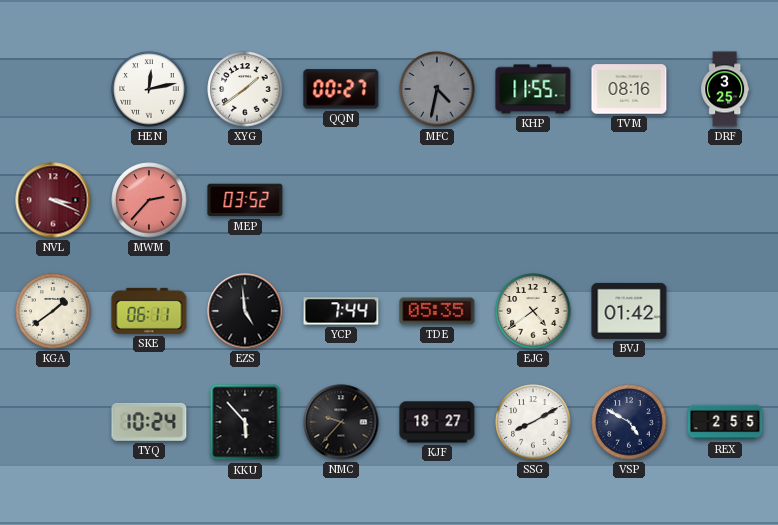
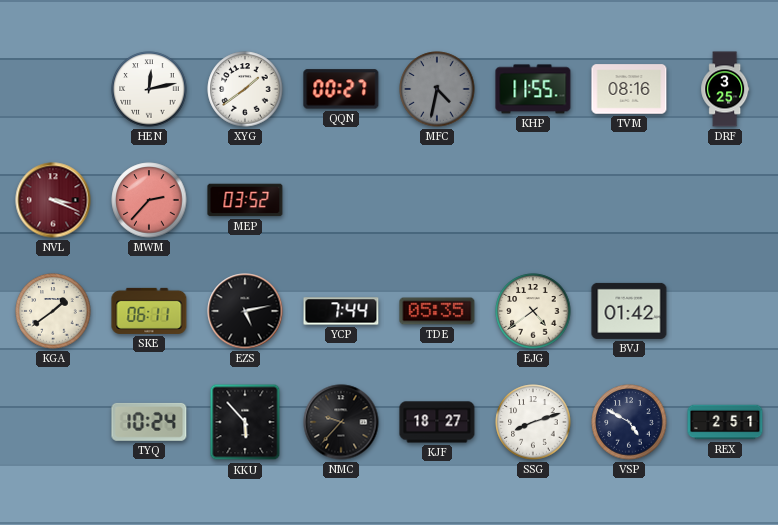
EZS: 4:59 -> 5:13 (245, 311)
SSG: 8:10 -> 8:12 (533, 422)
REX: 2:55 -> 2:51 (725, 422)
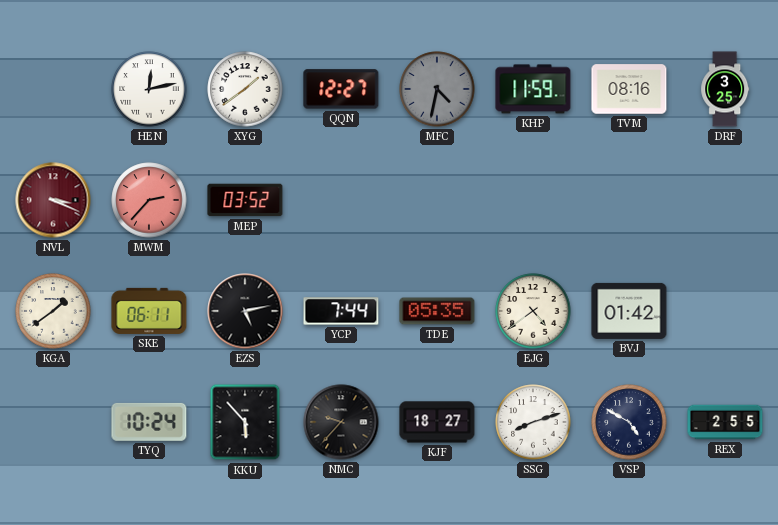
QQN: 00:27 -> 12:27 (341, 89)
KHP: 11:55 -> 11:59 (533, 89)
REX: 2:51 -> 2:55 (725, 422)
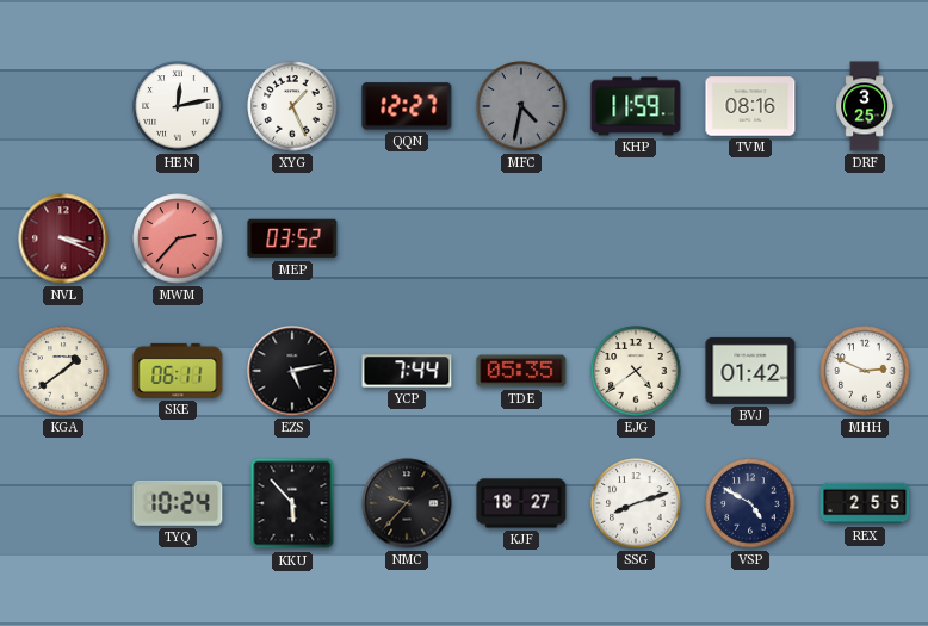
XYG: 1:39 -> 1:26 (292, 106)
MHH: none -> 2:49 (865, 371)
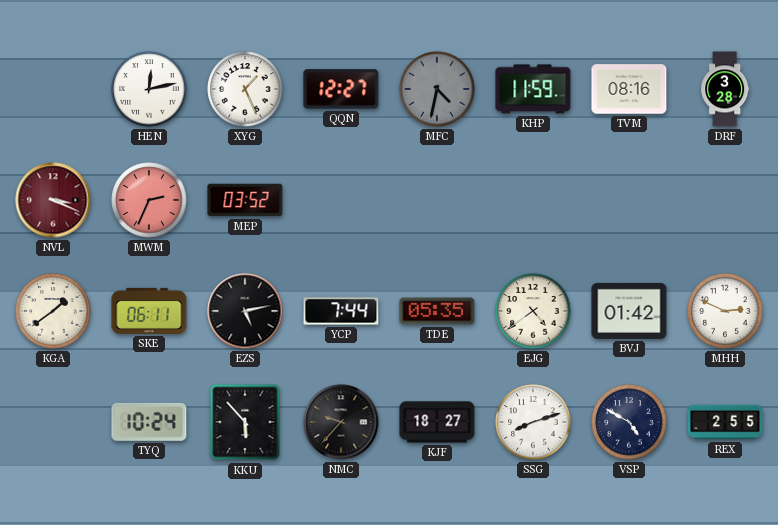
DRF: 3:25 -> 3:28 (725, 89)
MWM: 2:37 -> 2:34 (149, 200)
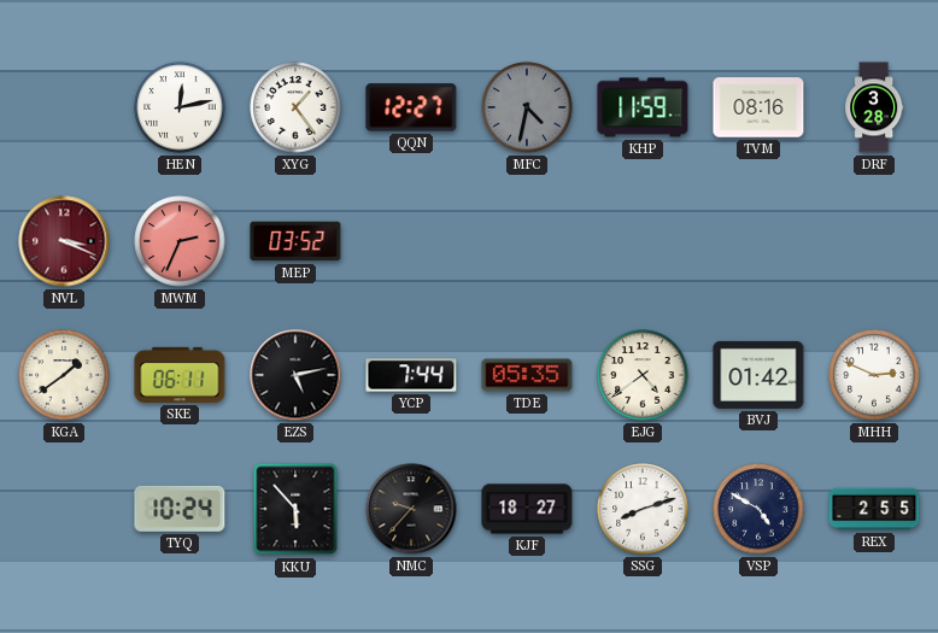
XYG: 1:26 -> 1:24 (295, 107)
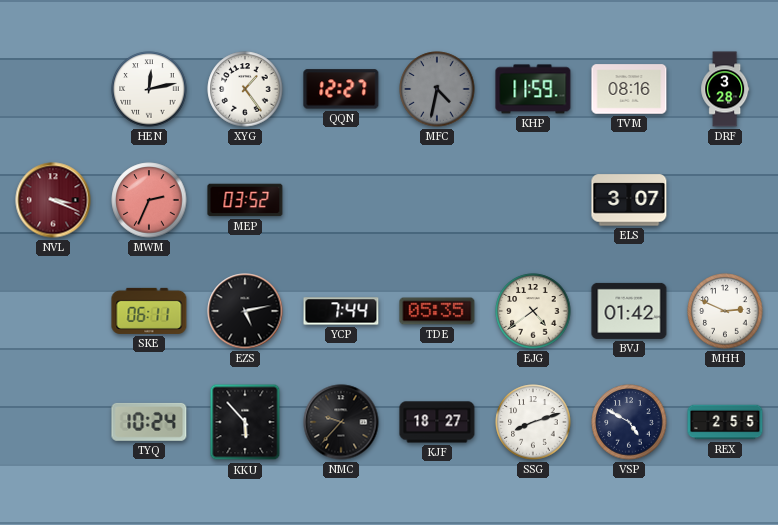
ELS: none -> 3:07 (629, 200)
KGA: 1:39 -> none (64, 375)
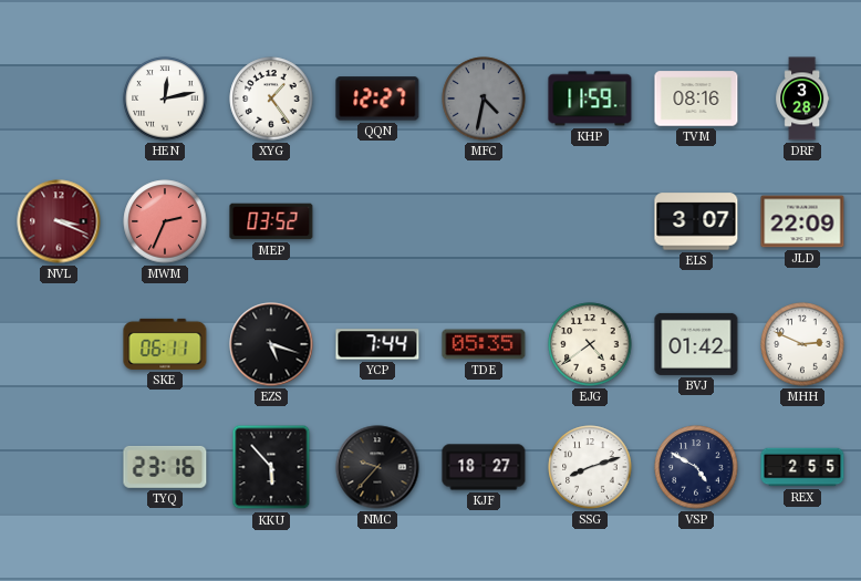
JLD: none -> 22:09 (802, 221)
EZS: 5:13 -> 5:18 (271, 344)
TYQ: 10:24 -> 23:16 (165, 467)
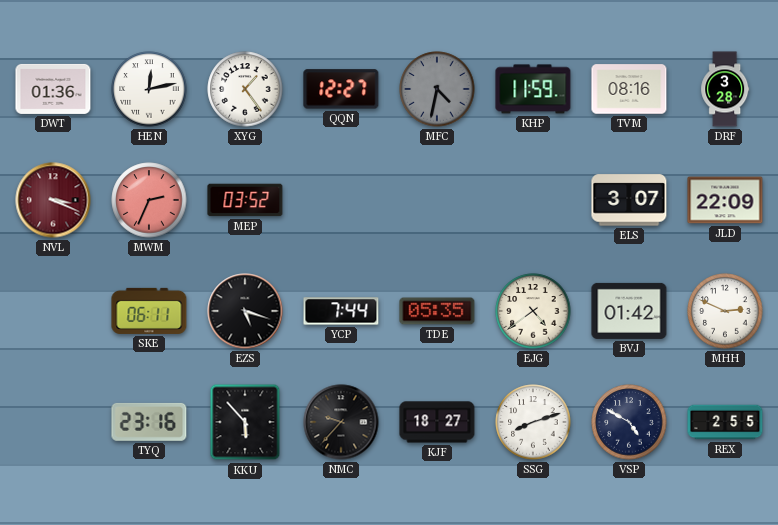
DWT: none -> 01:36 (53, 89)
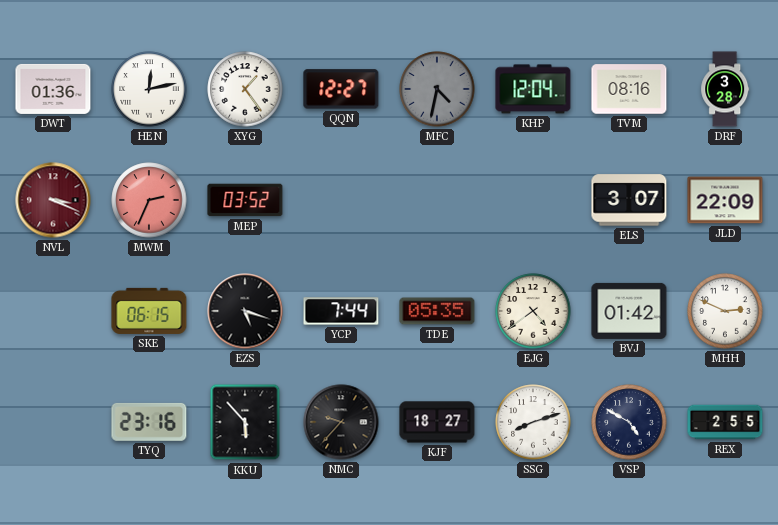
KHP: 11:59 -> 12:04 (533, 89)
SKE: 06:11 -> 06:15 (149, 311)
